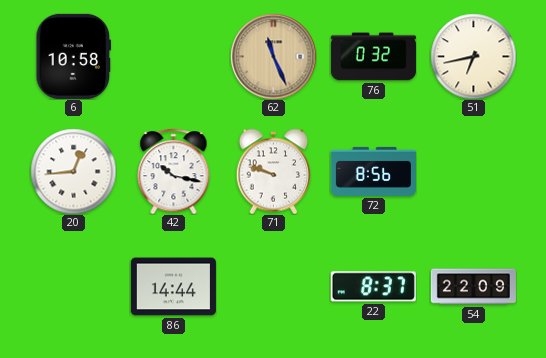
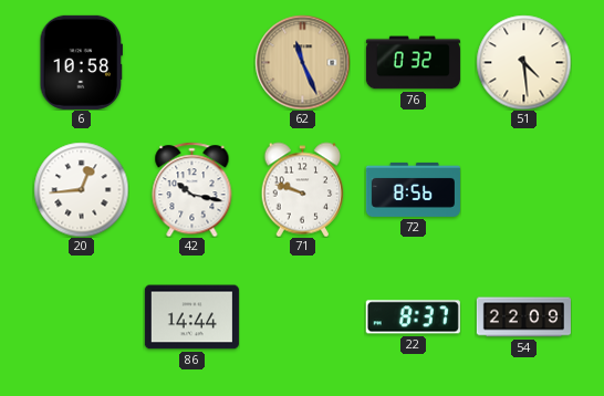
51: 6:43 -> 4:29 (523, 62)
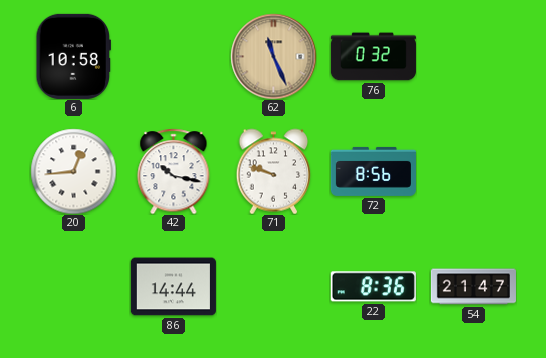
51: 4:29 -> none (523, 62)
22: 8:37 -> 8:36 (373, 287)
54: 22:09 -> 21:47 (473, 287)
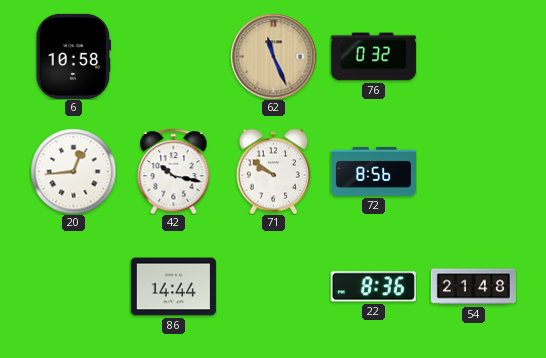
71: 9:48 -> 9:51 (274, 171)
54: 21:47 -> 21:48 (473, 287)
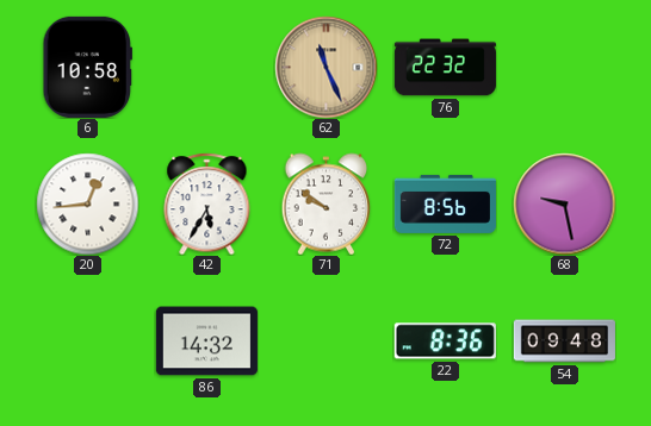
76: 0:32 -> 22:32 (445, 68)
42: 10:17 -> 5:35 (207, 203)
68: none -> 9:28 (564, 203)
86: 14:44 -> 14:32 (206, 342)
54: 21:48 -> 09:48 (564, 342)
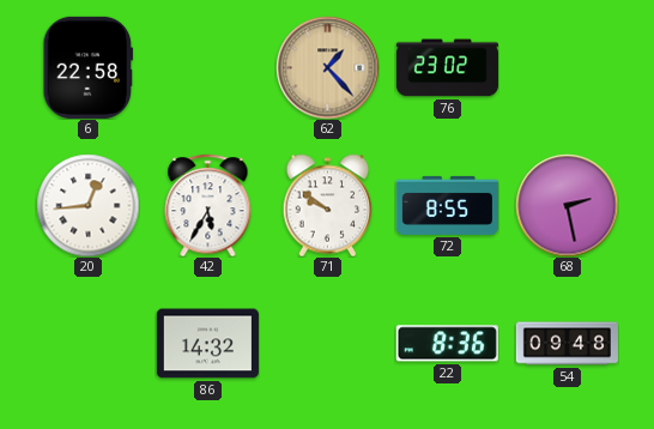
6: 10:58 -> 22:58 (87, 67)
62: 11:26 -> 1:23 (327, 67)
76: 22:32 -> 23:02 (447, 68)
72: 8:56 -> 8:55 (447, 205)
68: 9:28 -> 2:28 (567, 205)
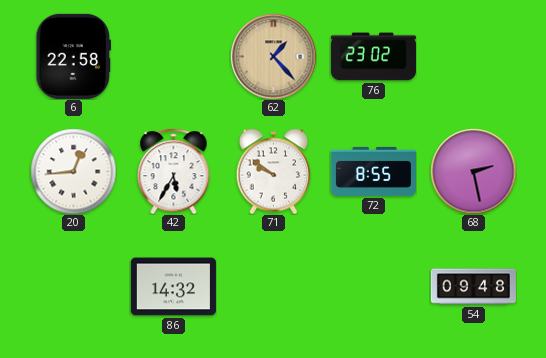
22: 8:36 -> none (447, 344)
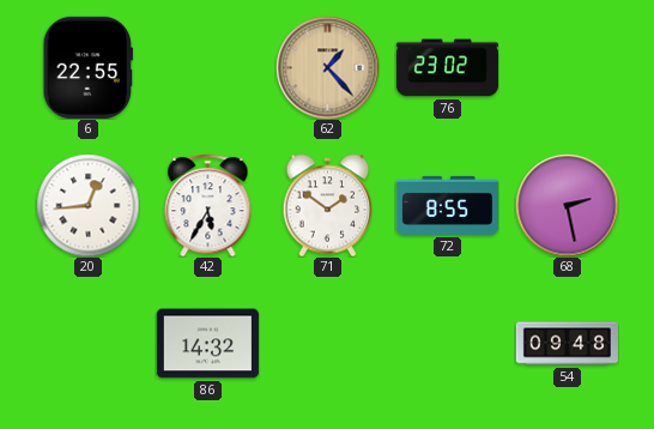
6: 22:58 -> 22:55 (87, 67)
71: 9:51 -> 1:51 (328, 205)
